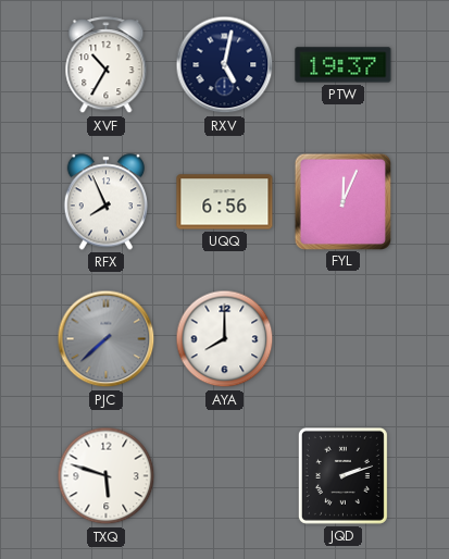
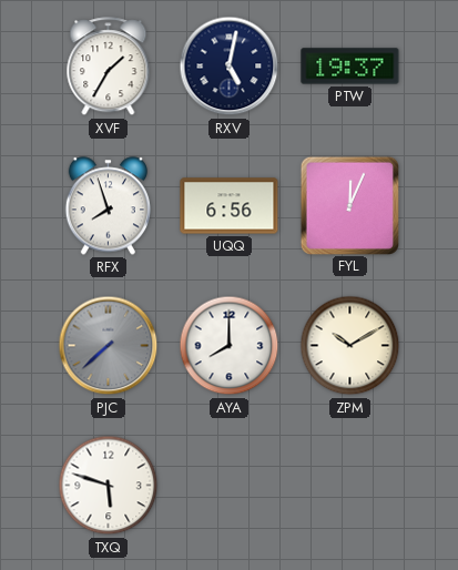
XVF: 10:35 -> 1:35 (109, 67)
RFX: 7:56 -> 7:57 (108, 206)
ZPM: none -> 10:10 (350, 346)
JQD: 2:12 -> none (342, 475)
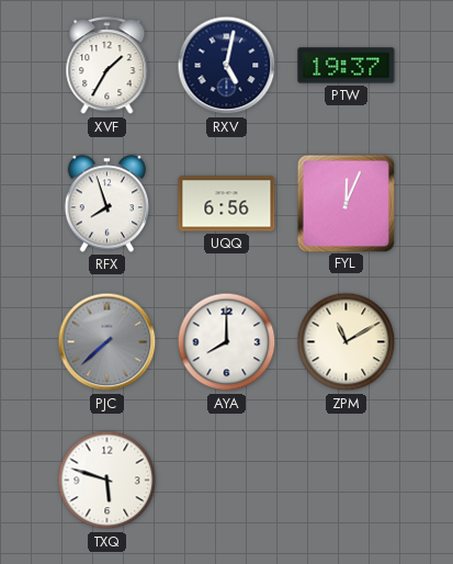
ZPM: 10:10 -> 11:10 (347, 342)
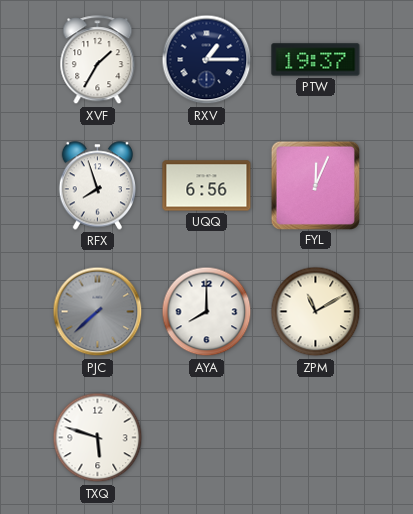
RXV: 5:02 -> 1:15 (207, 60)
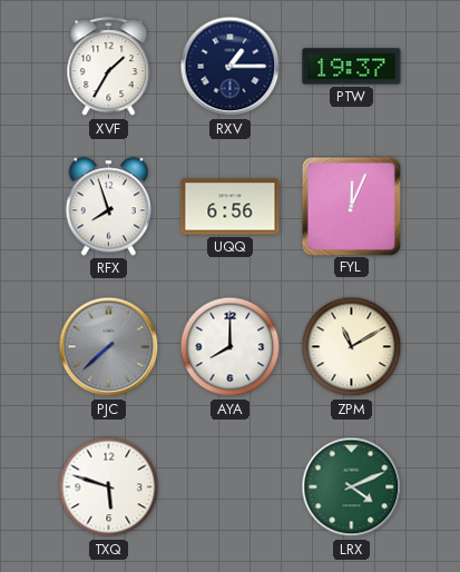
LRX: none -> 4:11 (352, 487)
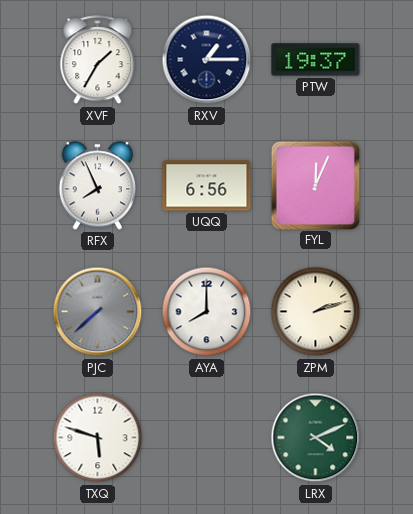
RFX: 7:57 -> 7:56 (97, 186)
ZPM: 11:10 -> 2:12 (316, 312)
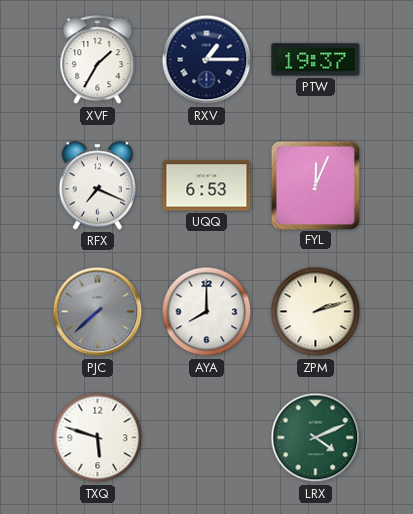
RFX: 7:56 -> 7:19 (97, 186)
UQQ: 6:56 -> 6:53 (207, 186)
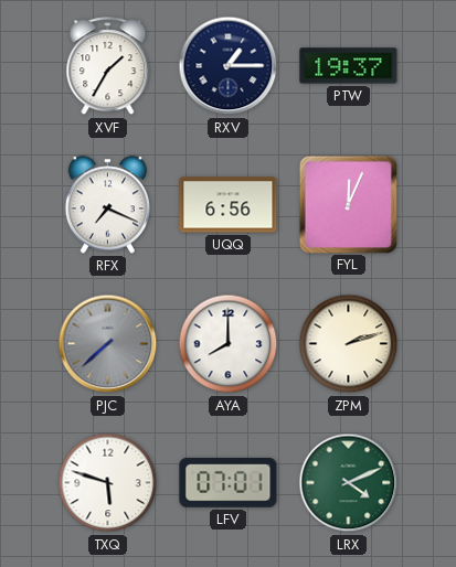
UQQ: 6:53 -> 6:56 (229, 205)
LFV: none -> 07:01 (229, 483)
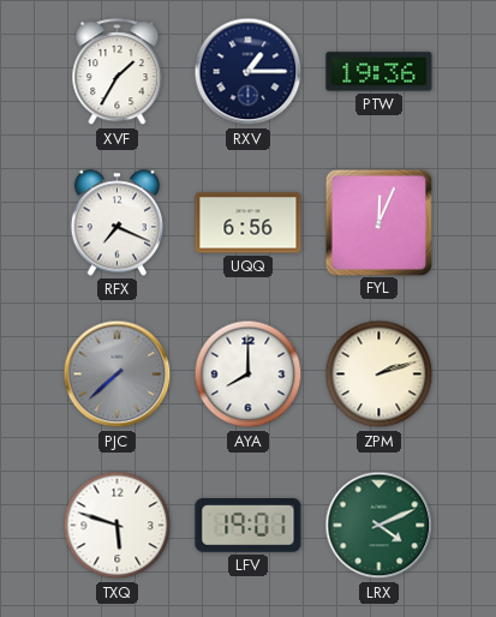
PTW: 19:37 -> 19:36 (380, 72)
LFV: 07:01 -> 19:01 (249, 526)
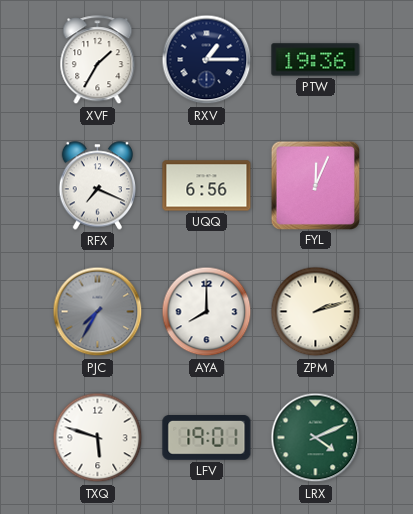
PJC: 7:38 -> 7:35 (98, 312)
